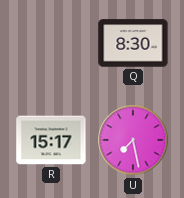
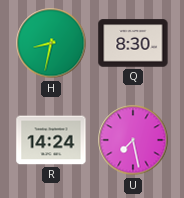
H: none -> 8:32 (51, 43)
R: 15:17 -> 14:24 (51, 140)
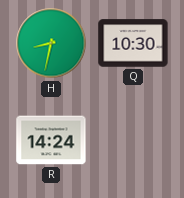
Q: 8:30 -> 10:30 (133, 43)
U: 7:28 -> none (133, 140)
